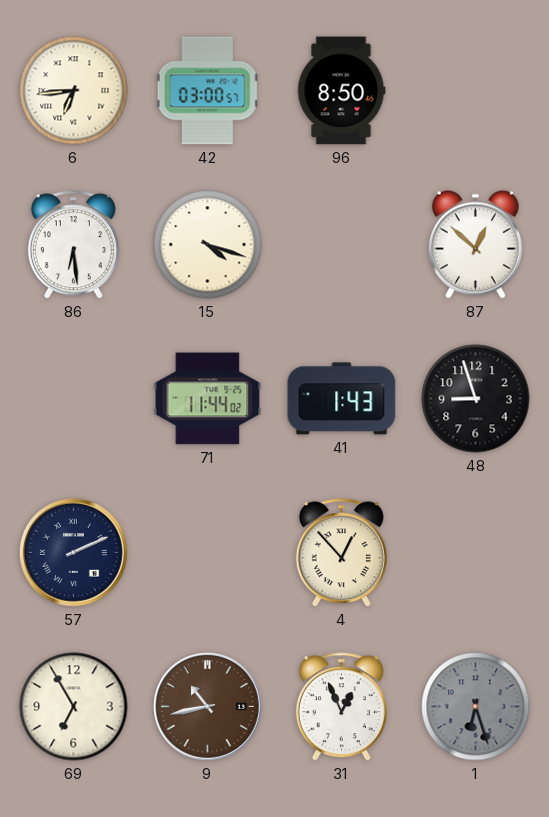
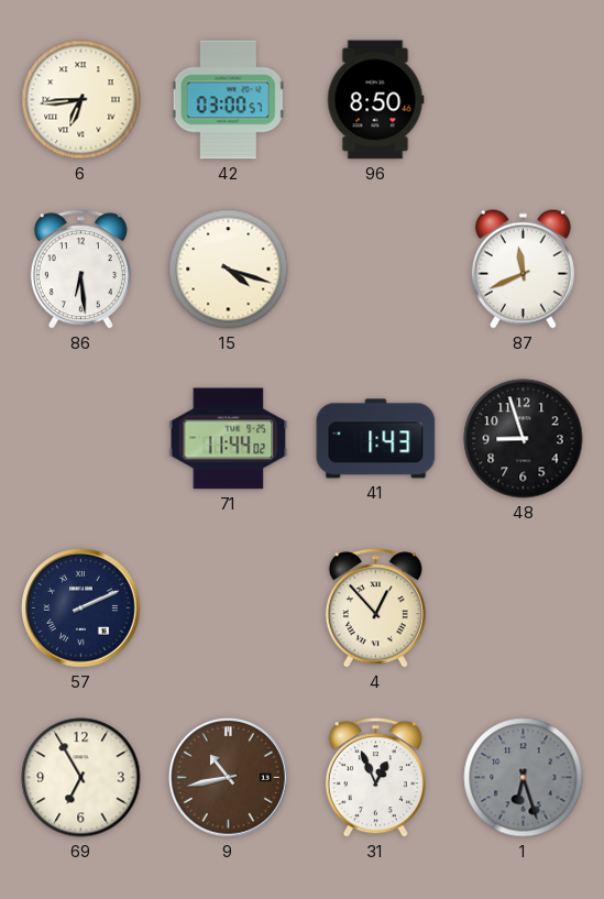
87: 12:52 -> 11:41 (523, 268)
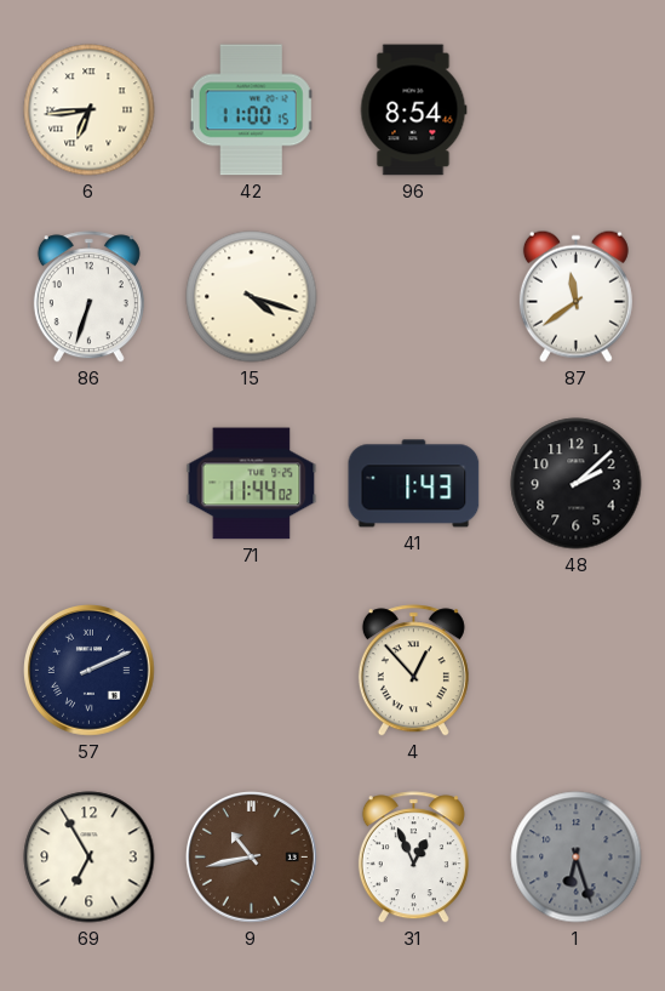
42: 03:00 -> 11:00 (252, 110)
96: 8:50 -> 8:54 (413, 110)
86: 6:29 -> 6:33 (88, 297)
87: 11:41 -> 11:39 (575, 296)
48: 8:57 -> 2:08 (577, 484)
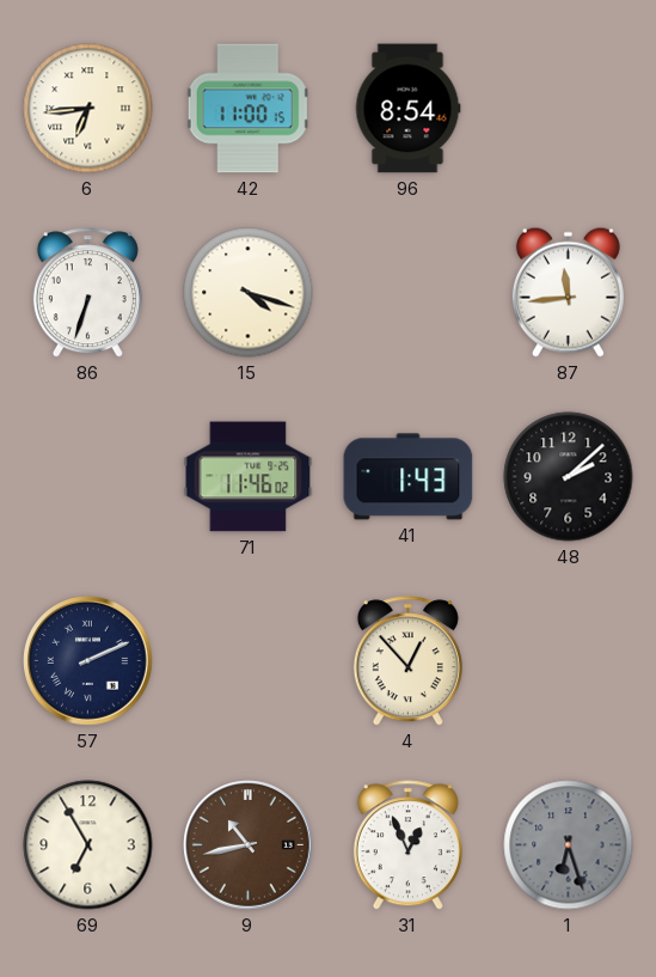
87: 11:39 -> 11:44 (568, 292)
71: 11:44 -> 11:46 (249, 477)
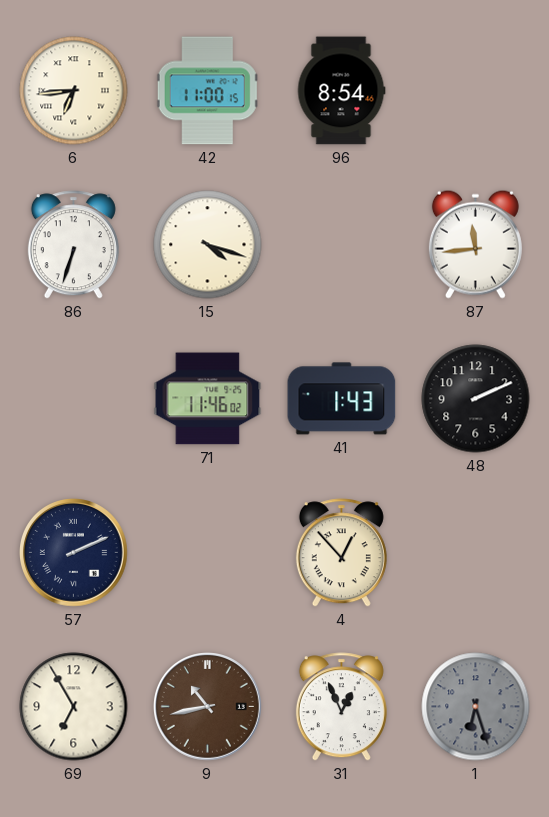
48: 2:08 -> 2:11 (476, 399)
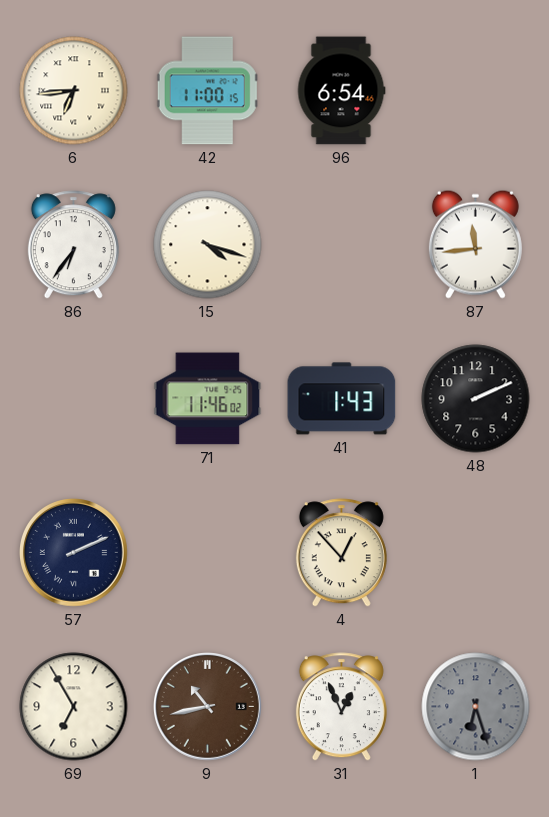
96: 8:54 -> 6:54 (341, 91)
86: 6:33 -> 6:36 (73, 245)
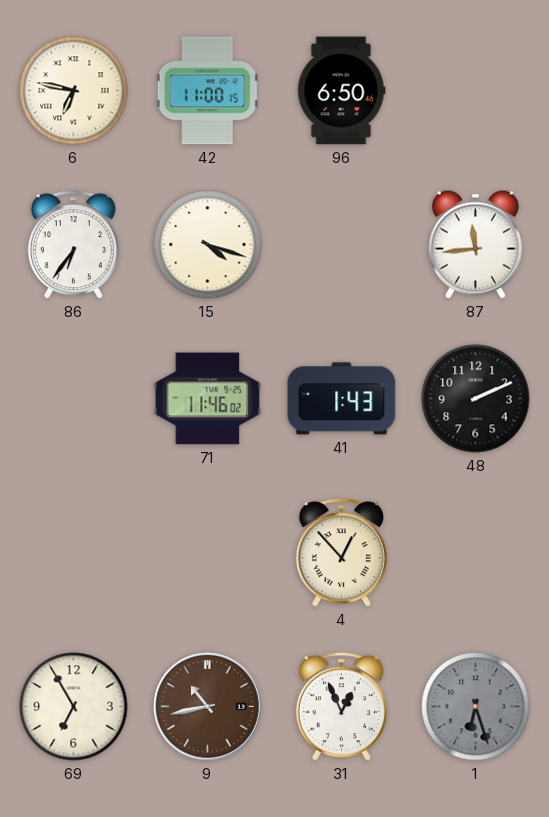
6: 6:44 -> 6:47 (74, 91)
96: 6:54 -> 6:50 (341, 91)
57: 2:11 -> none (74, 553)
